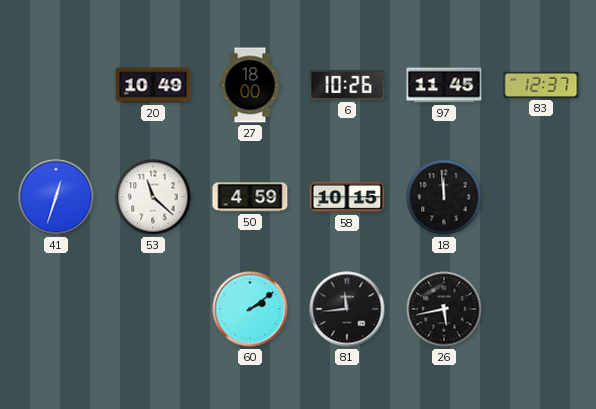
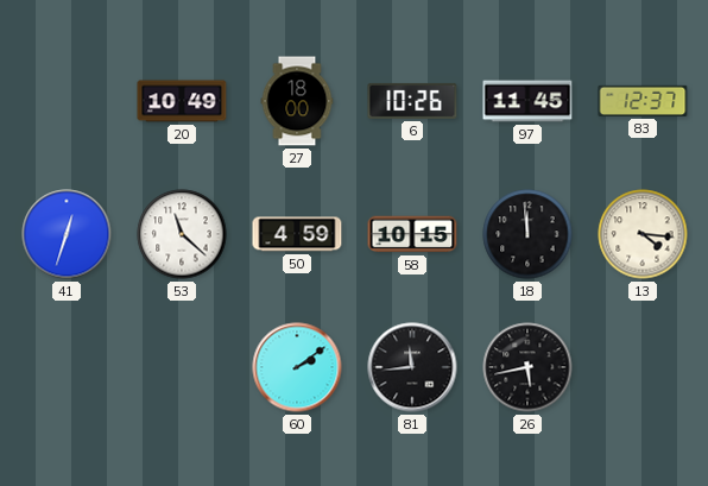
13: none -> 4:16 (643, 234)
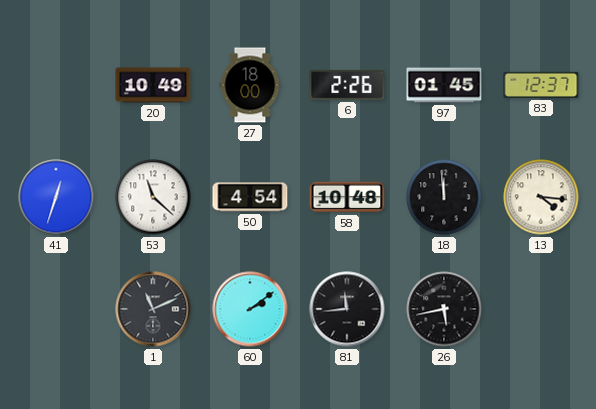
6: 10:26 -> 2:26 (347, 85)
97: 11:45 -> 01:45 (444, 85)
50: 4:59 -> 4:54 (250, 197)
58: 10:15 -> 10:48 (347, 197)
1: none -> 11:11 (153, 309)
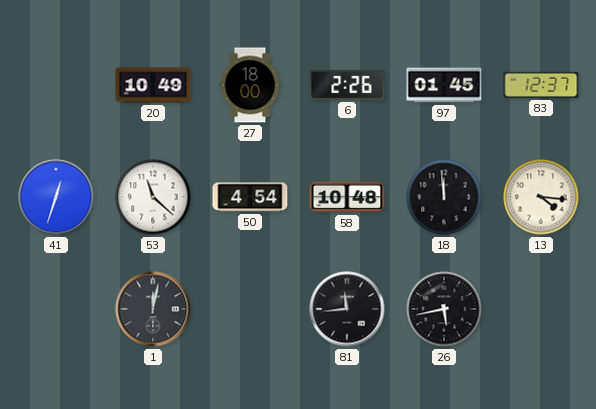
1: 11:11 -> 12:02 (153, 309)
60: 2:09 -> none (250, 309)
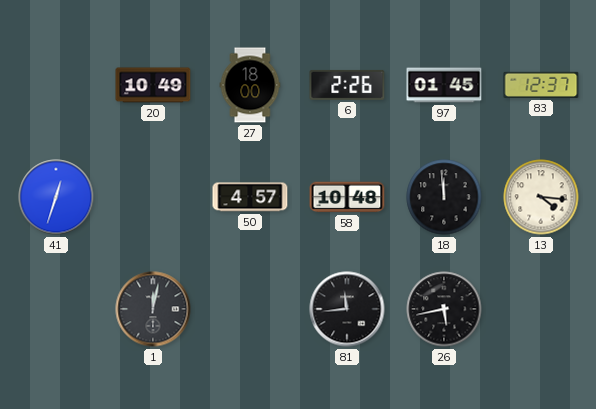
53: 11:22 -> none (153, 197)
50: 4:54 -> 4:57 (250, 197)
